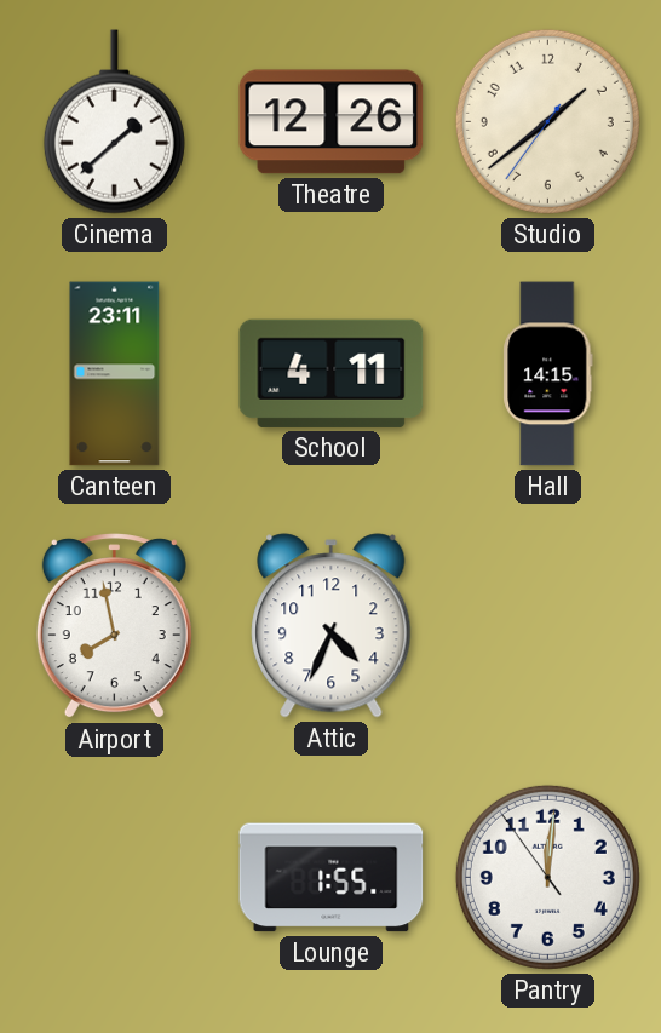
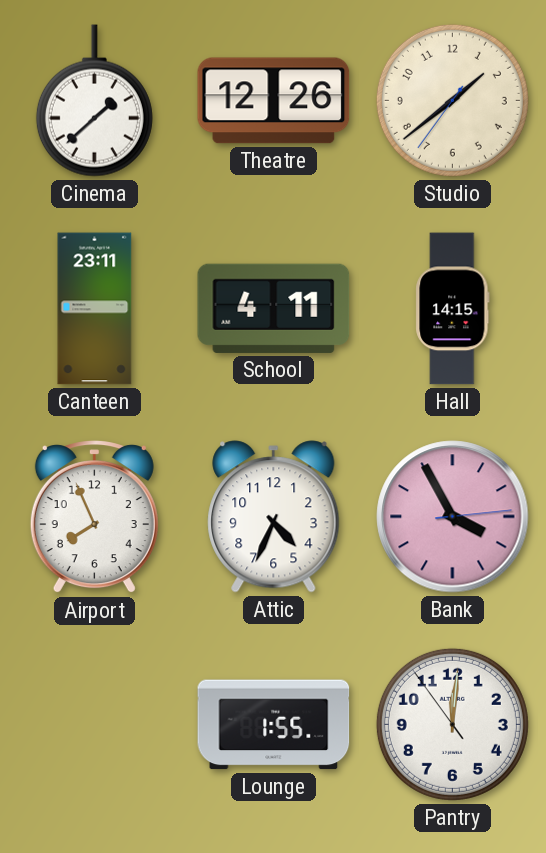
Airport: 7:58 -> 7:56 (94, 517)
Bank: none -> 3:55 (453, 517)
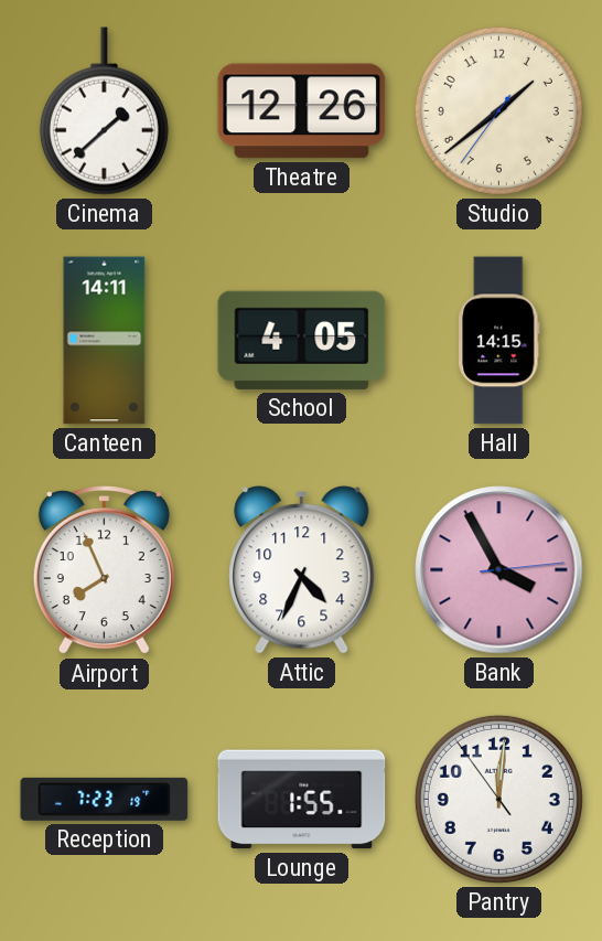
Canteen: 23:11 -> 14:11 (105, 341)
School: 4:11 -> 4:05 (302, 340)
Reception: none -> 7:23 (105, 799)
